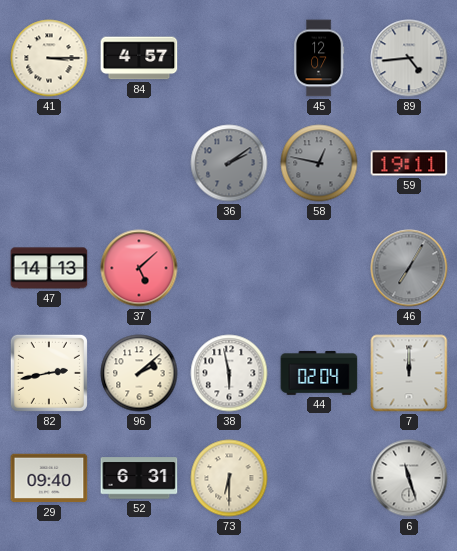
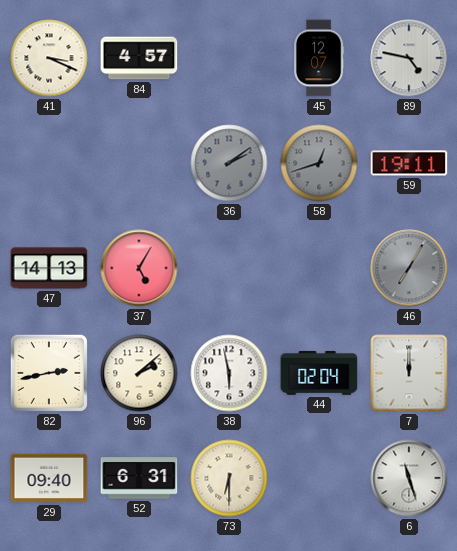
41: 3:15 -> 3:19 (49, 58)
89: 4:44 -> 4:47 (409, 58)
58: 12:47 -> 12:42 (319, 163)
37: 5:08 -> 5:05 (139, 268)
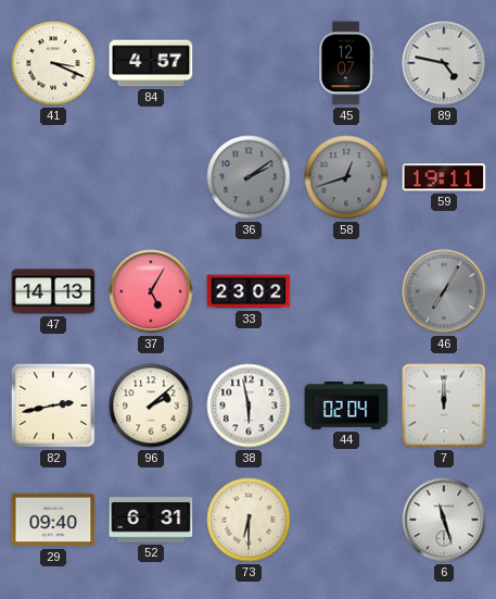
33: none -> 23:02 (249, 291)
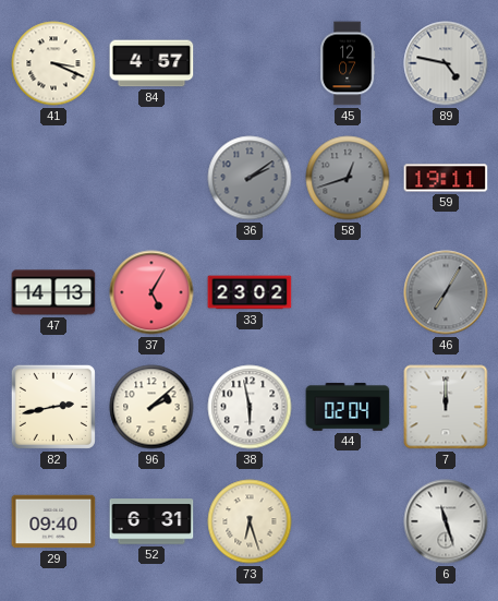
73: 6:30 -> 6:27 (250, 521)
